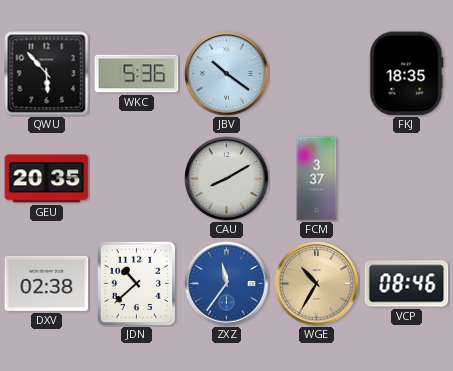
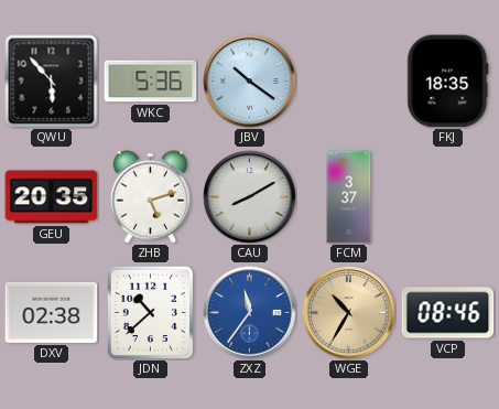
ZHB: none -> 5:12 (151, 197)
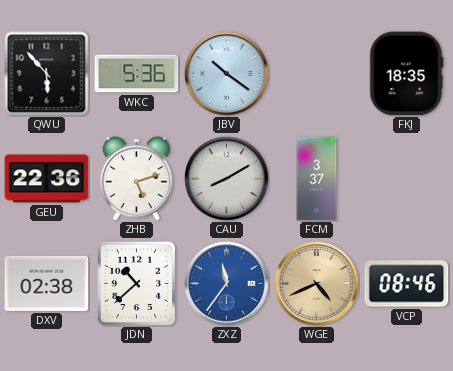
GEU: 20:35 -> 22:36 (47, 179)
WGE: 10:35 -> 4:41 (317, 284)
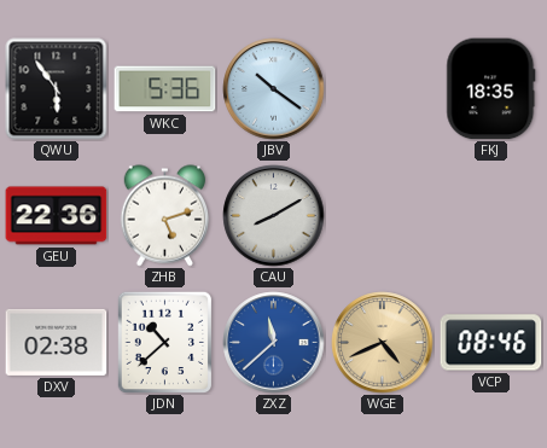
QWU: 5:53 -> 5:54 (57, 89)
FCM: 3:37 -> none (317, 179)
ZXZ: 11:36 -> 11:38 (274, 343)
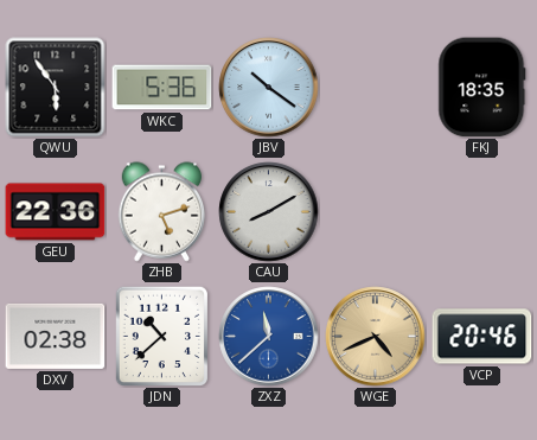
VCP: 08:46 -> 20:46 (482, 337)
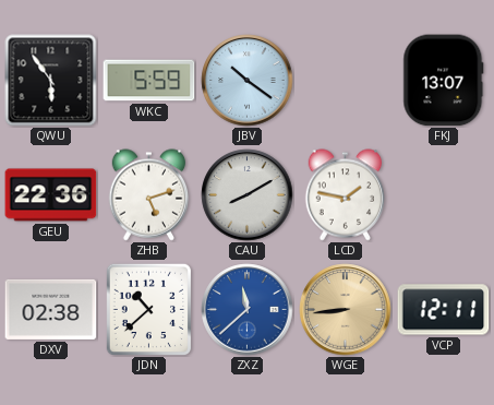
WKC: 5:36 -> 5:59 (149, 81)
FKJ: 18:35 -> 13:07 (444, 81)
LCD: none -> 1:47 (346, 195)
WGE: 4:41 -> 8:44 (346, 310)
VCP: 20:46 -> 12:11 (444, 310)
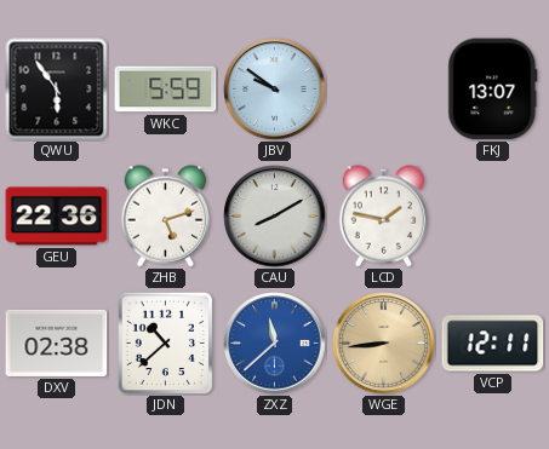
JBV: 10:21 -> 9:51 (275, 90)
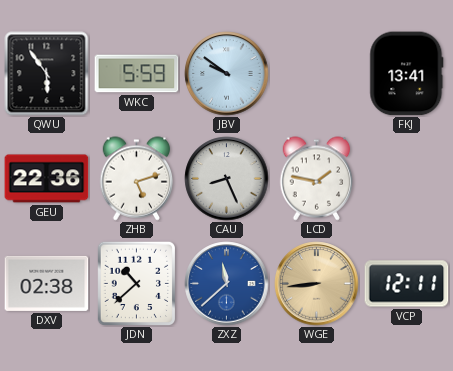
FKJ: 13:07 -> 13:41 (407, 74)
CAU: 8:10 -> 8:26 (227, 179)
